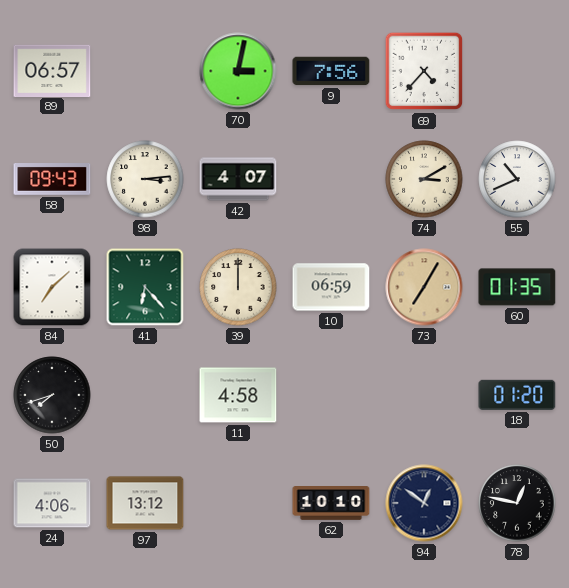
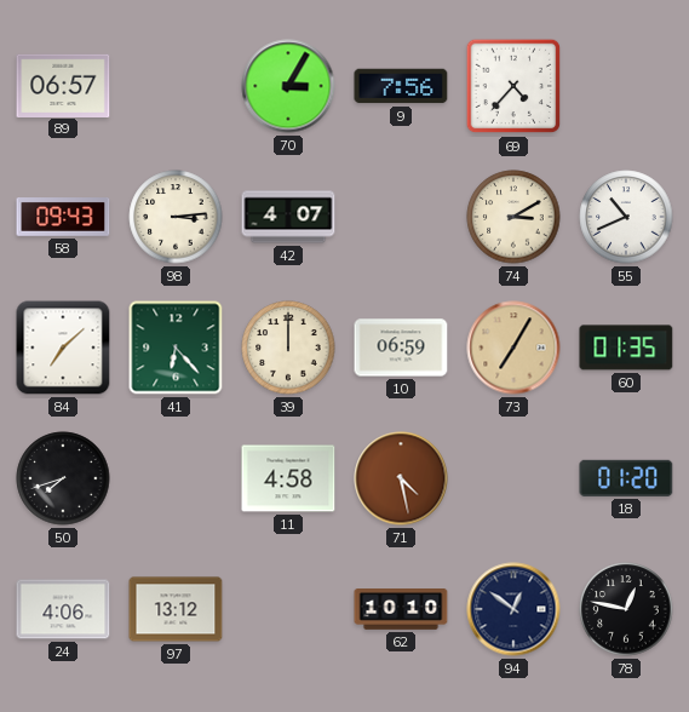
70: 3:02 -> 3:05 (288, 86)
71: none -> 4:28 (401, 478)
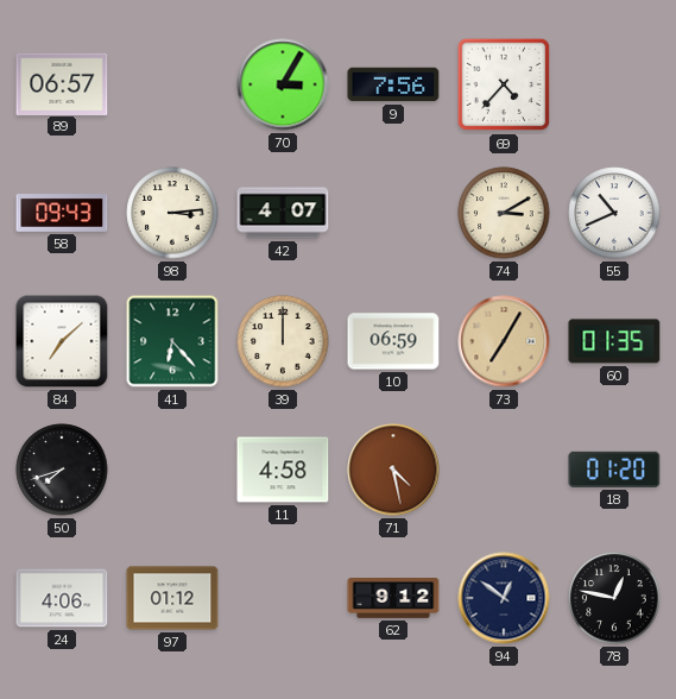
97: 13:12 -> 01:12 (172, 598)
62: 10:10 -> 9:12 (393, 598)
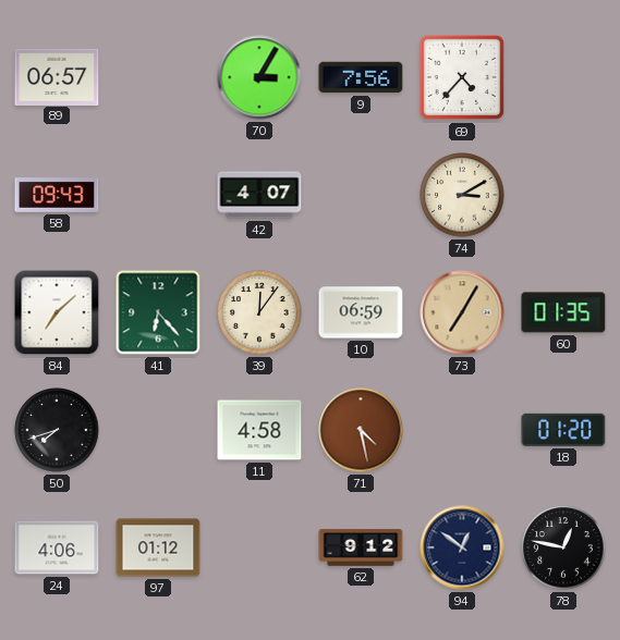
98: 3:14 -> none (172, 213)
55: 10:41 -> none (614, 213)
39: 12:00 -> 12:06 (259, 312)
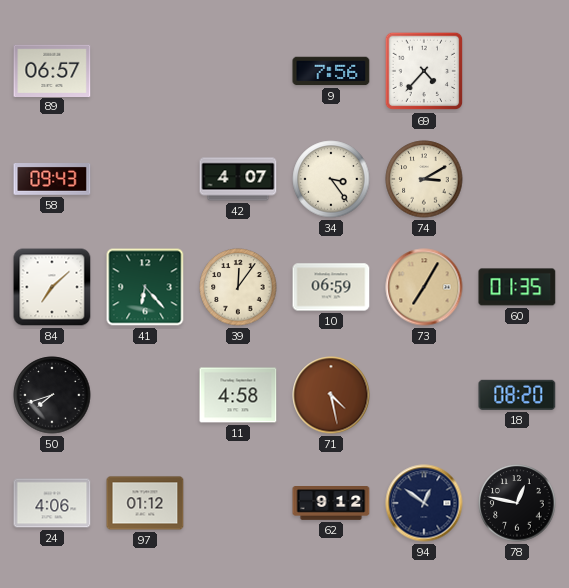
70: 3:05 -> none (259, 77)
34: none -> 3:24 (331, 179)
18: 01:20 -> 08:20 (517, 395)
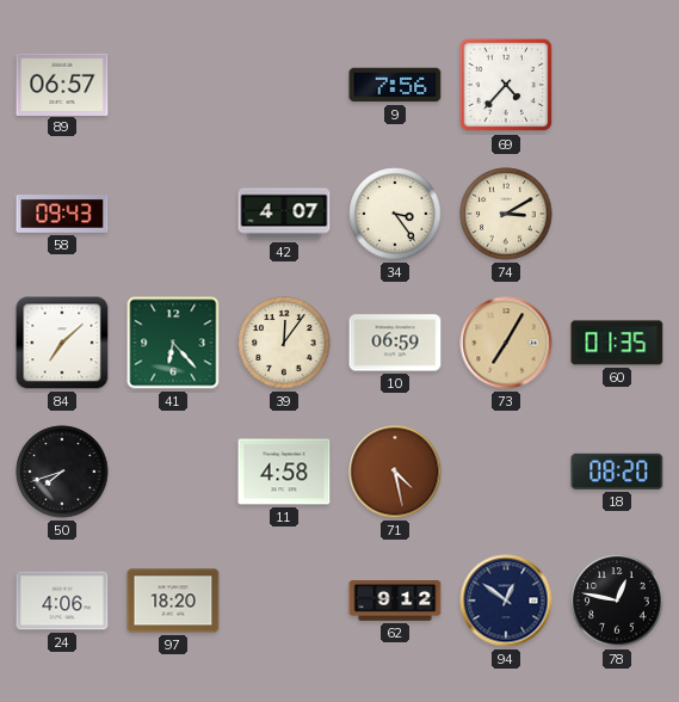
97: 01:12 -> 18:20 (173, 601)
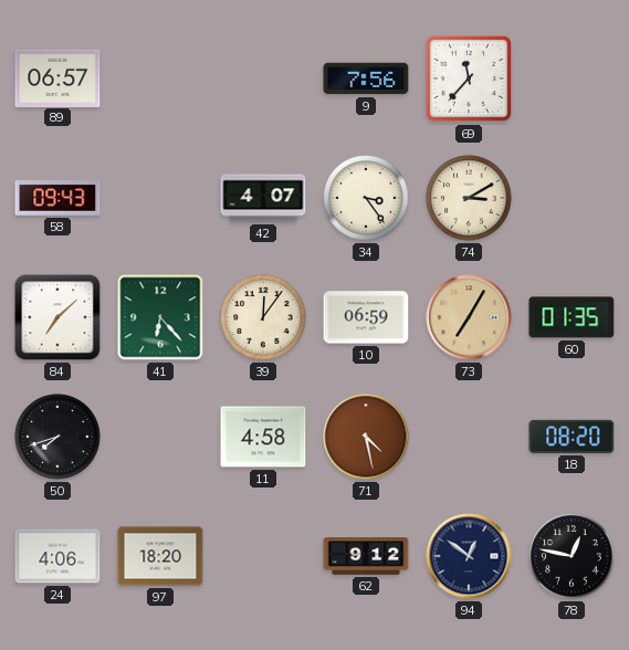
69: 4:37 -> 11:37 (469, 78)
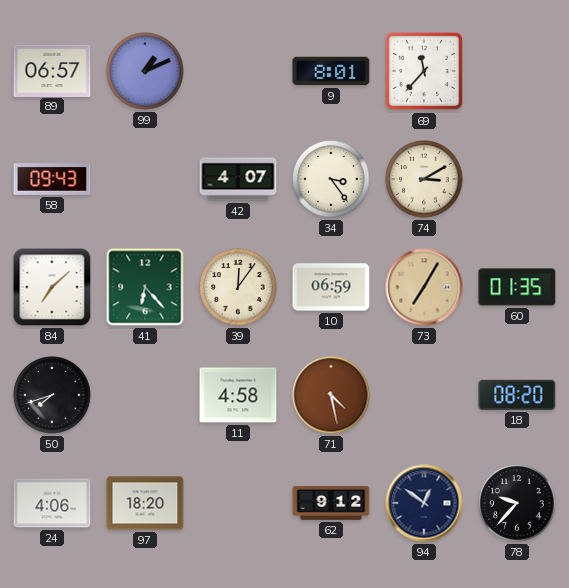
99: none -> 1:11 (145, 71)
9: 7:56 -> 8:01 (331, 71)
78: 12:47 -> 9:37 (517, 503)
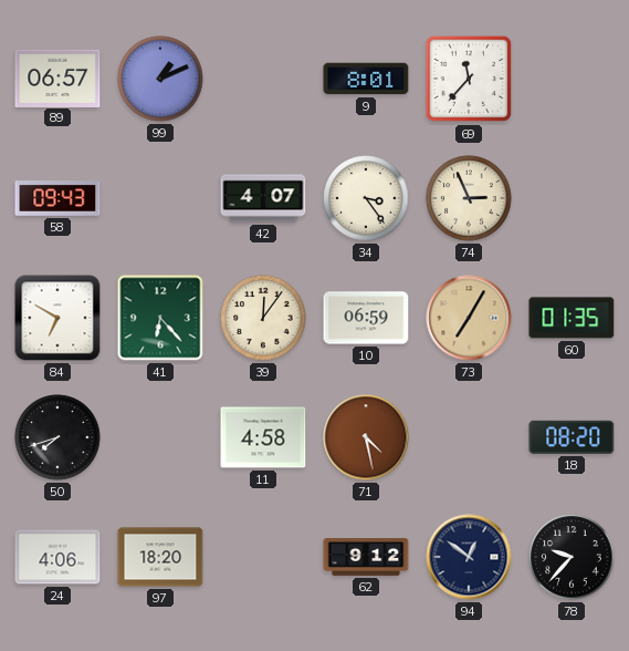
74: 3:10 -> 2:56 (469, 198)
84: 7:08 -> 6:50 (57, 318)
